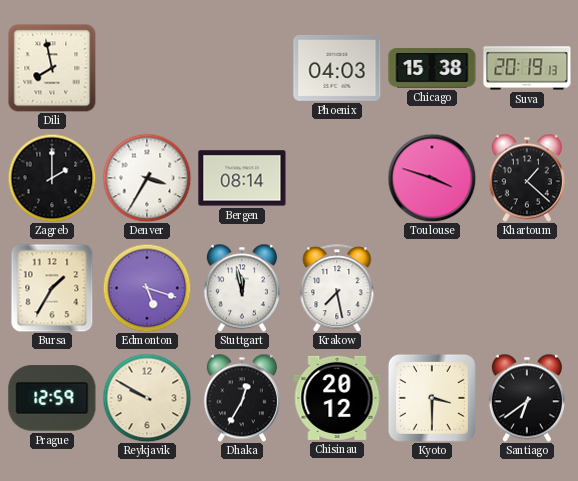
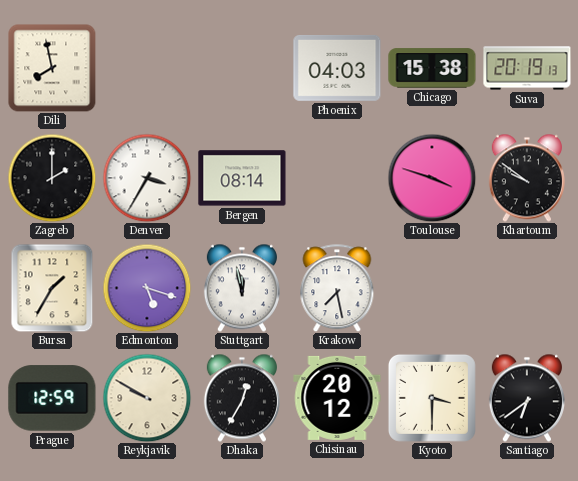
Khartoum: 1:22 -> 9:51 (527, 178)
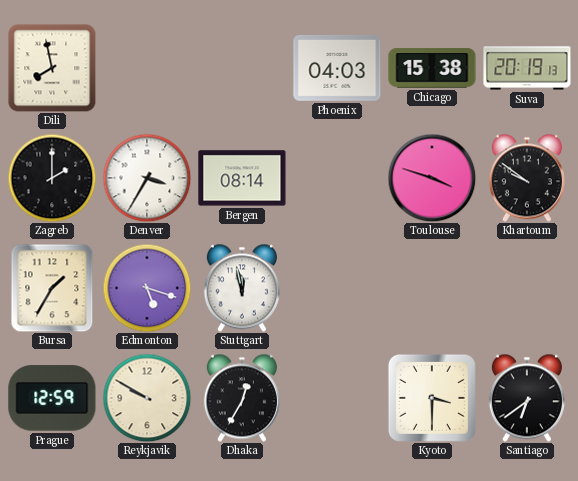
Krakow: 7:28 -> none (337, 288)
Chisinau: 20:12 -> none (337, 398)
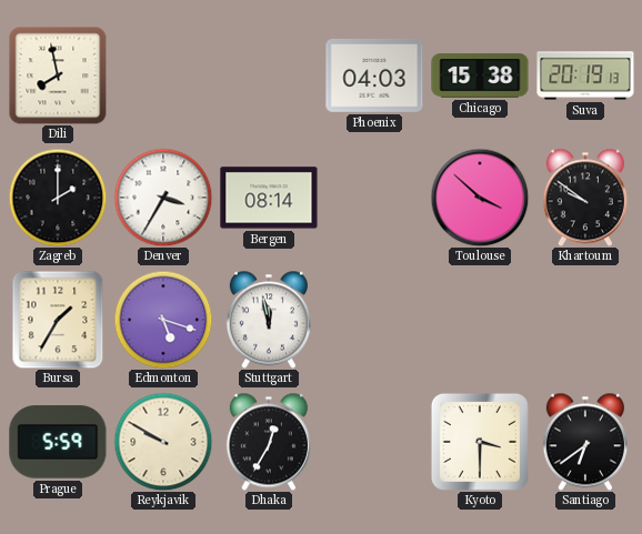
Toulouse: 3:48 -> 3:52 (480, 198)
Prague: 12:59 -> 5:59 (58, 442)
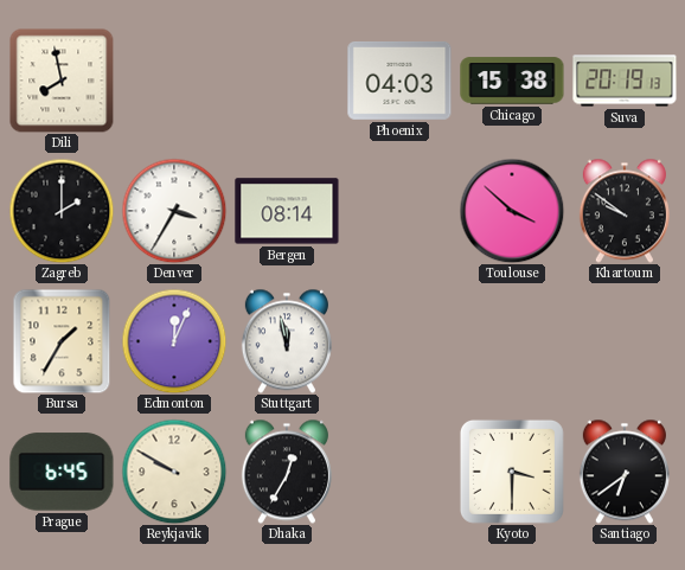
Edmonton: 5:18 -> 12:04 (174, 341)
Prague: 5:59 -> 6:45 (62, 472)
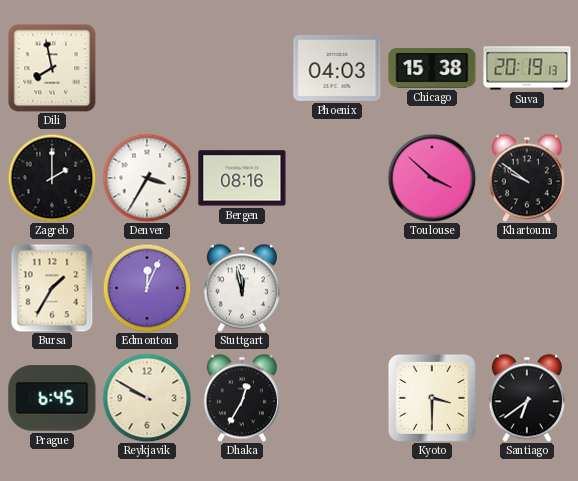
Bergen: 08:14 -> 08:16 (242, 178)
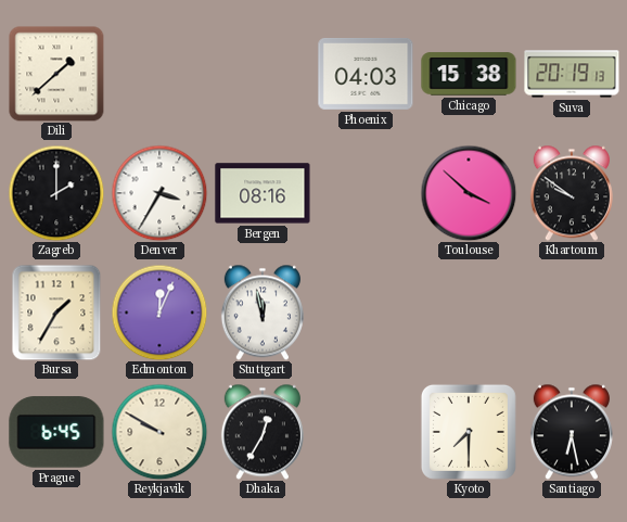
Dili: 7:58 -> 1:38 (56, 74)
Kyoto: 3:30 -> 7:30 (469, 432)
Santiago: 6:39 -> 6:28 (572, 432)
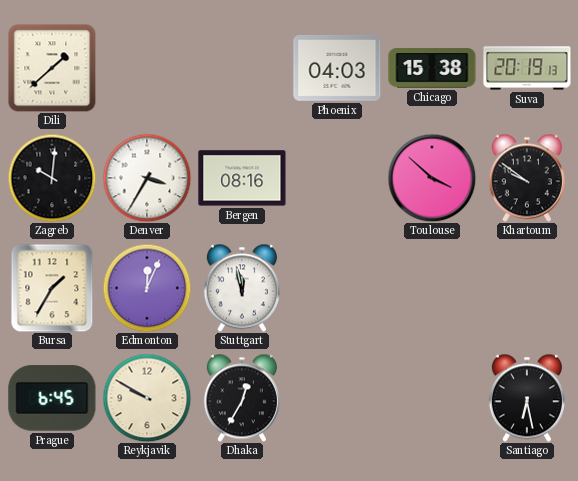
Zagreb: 2:00 -> 10:01 (52, 178)
Kyoto: 7:30 -> none (469, 432)
